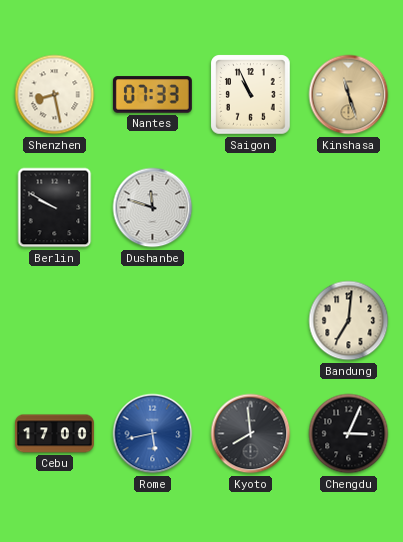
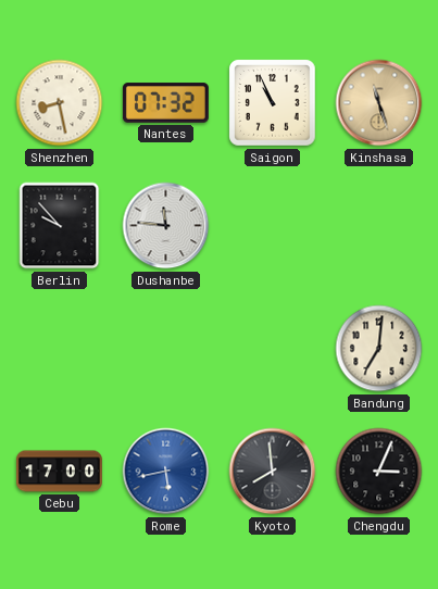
Nantes: 07:33 -> 07:32 (165, 103)
Berlin: 9:50 -> 9:53 (60, 226)
Dushanbe: 11:48 -> 11:46 (166, 226)
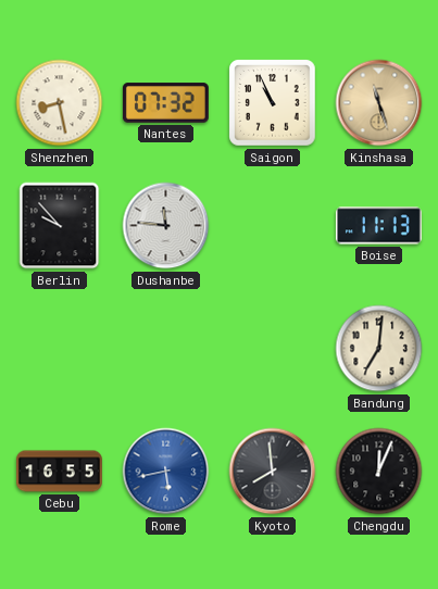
Boise: none -> 11:13 (378, 226)
Cebu: 17:00 -> 16:55 (59, 472)
Chengdu: 3:04 -> 12:04 (379, 472)
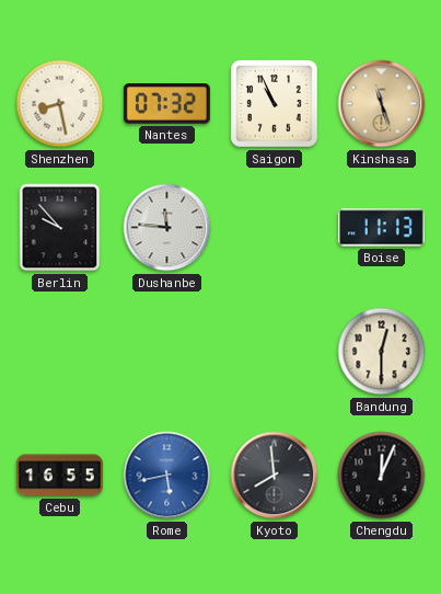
Bandung: 7:01 -> 12:30 (382, 352)
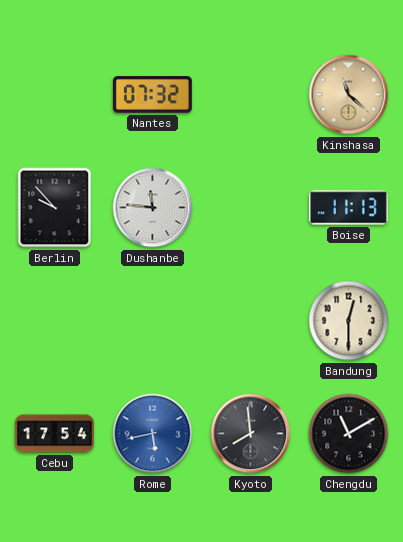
Shenzhen: 8:28 -> none (60, 104)
Saigon: 10:56 -> none (275, 104)
Kinshasa: 11:27 -> 11:22 (349, 95)
Cebu: 16:55 -> 17:54 (54, 434)
Chengdu: 12:04 -> 11:10 (349, 434)
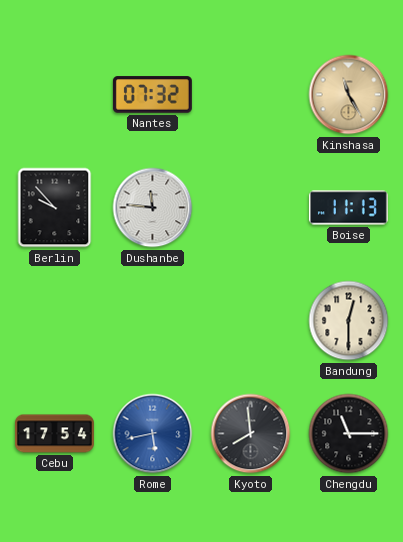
Kinshasa: 11:22 -> 11:25 (349, 95)
Chengdu: 11:10 -> 11:15 (349, 434)
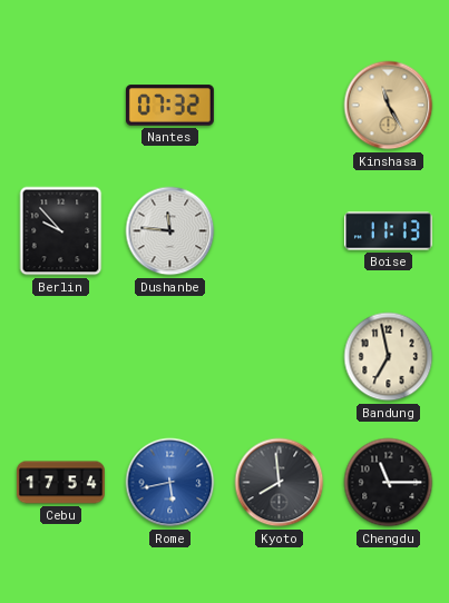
Bandung: 12:30 -> 6:58 (389, 357)
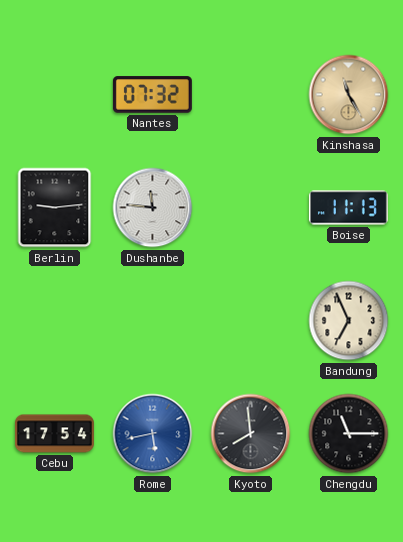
Berlin: 9:53 -> 9:14 (55, 208)
Bandung: 6:58 -> 6:56 (349, 321)
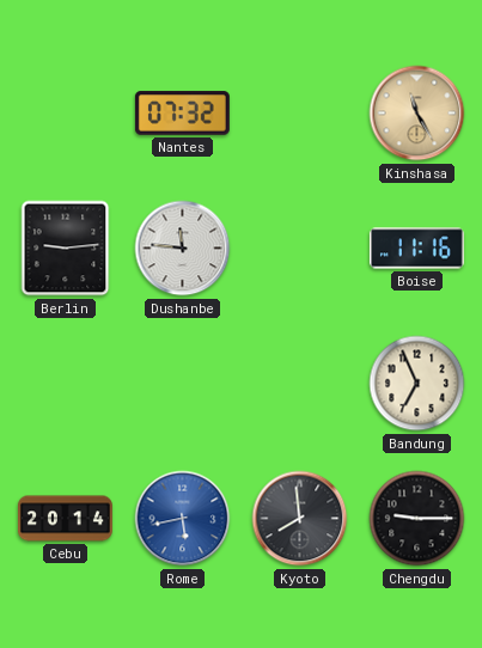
Boise: 11:13 -> 11:16 (416, 249)
Cebu: 17:54 -> 20:14 (65, 519)
Chengdu: 11:15 -> 9:15 (417, 519)
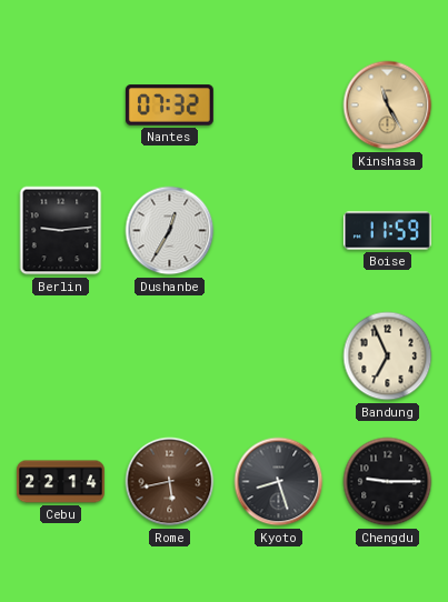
Dushanbe: 11:46 -> 12:35 (170, 231)
Boise: 11:16 -> 11:59 (387, 231)
Cebu: 20:14 -> 22:14 (60, 482)
Rome dial: blue -> brown (170, 482)
Kyoto: 7:59 -> 8:27 (279, 482)
